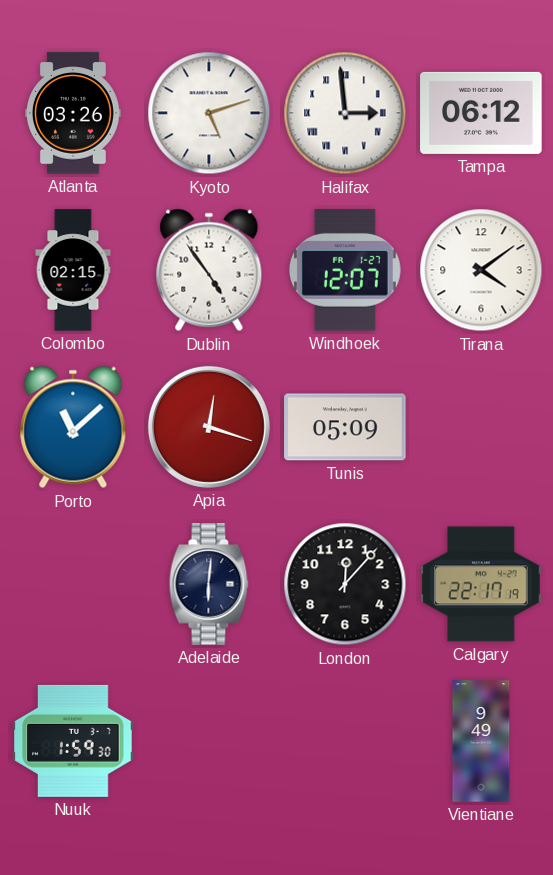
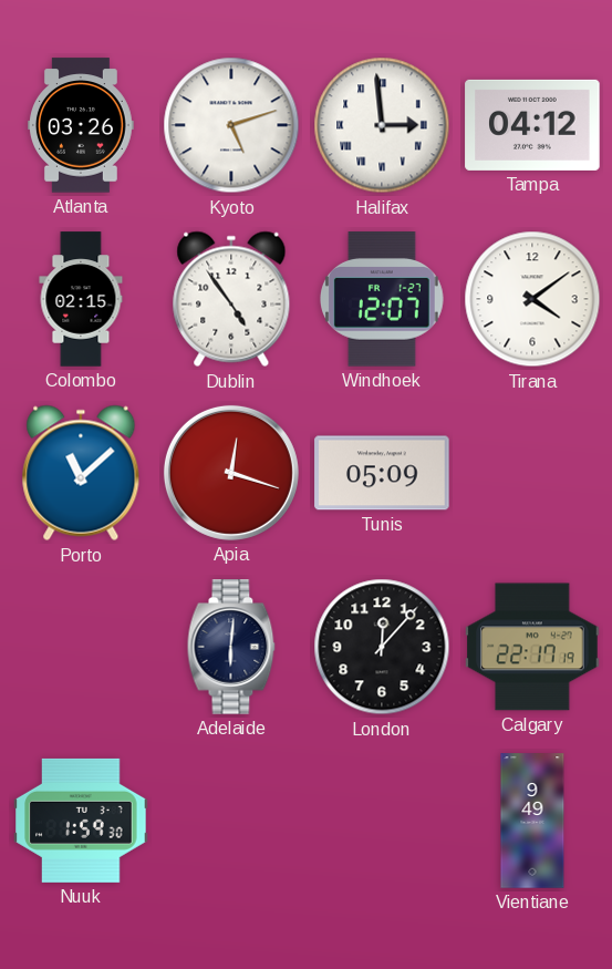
Tampa: 06:12 -> 04:12 (532, 125)
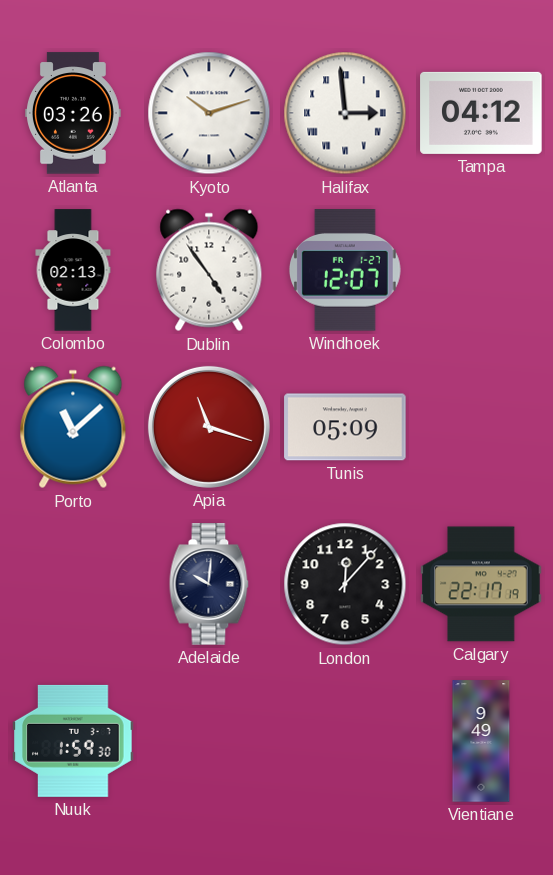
Kyoto: 5:12 -> 10:12 (209, 113)
Colombo: 02:15 -> 02:13 (73, 270)
Tirana: 4:09 -> none (532, 299)
Apia: 12:18 -> 11:18 (209, 427)
Adelaide: 6:01 -> 10:01 (209, 584)
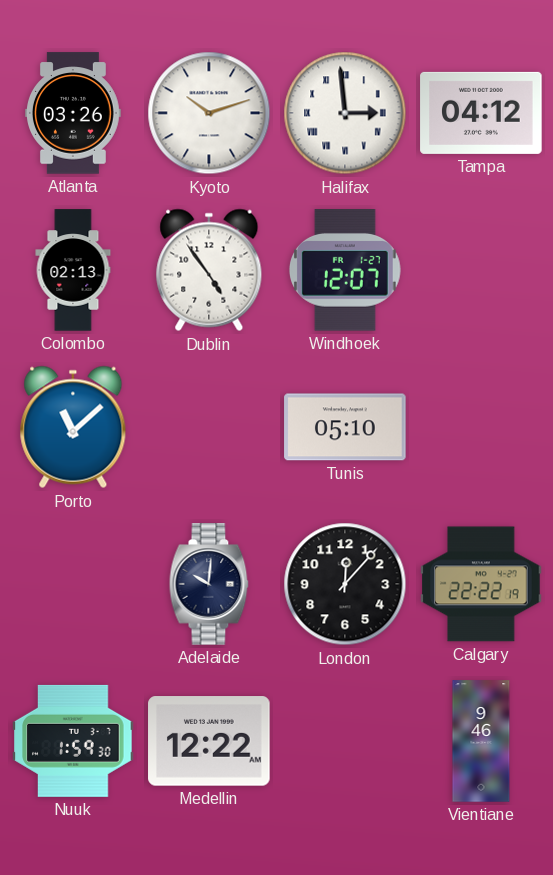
Apia: 11:18 -> none (209, 427)
Tunis: 05:09 -> 05:10 (345, 427)
Calgary: 22:17 -> 22:22 (481, 584)
Medellin: none -> 12:22 (209, 741)
Vientiane: 9:49 -> 9:46 (481, 741)
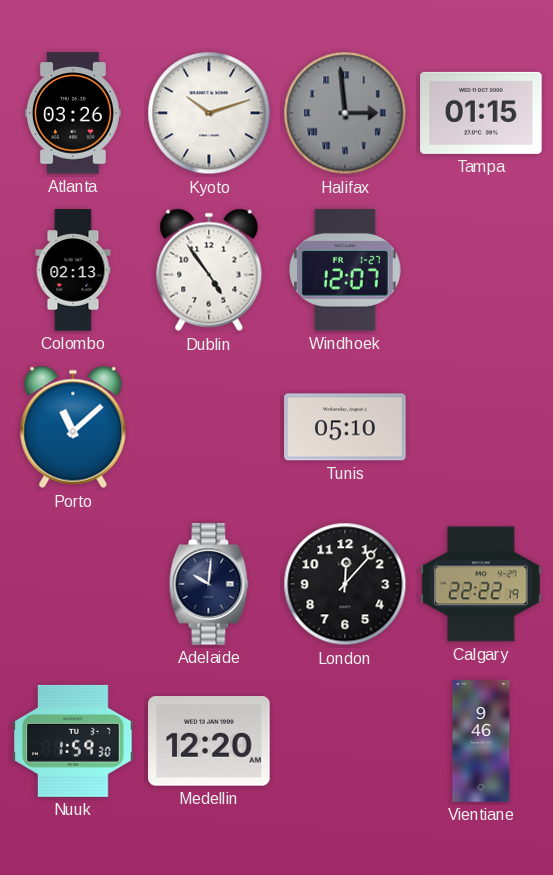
Halifax dial: white -> grey (345, 113)
Tampa: 04:12 -> 01:15 (481, 113)
Medellin: 12:22 -> 12:20 (209, 741)
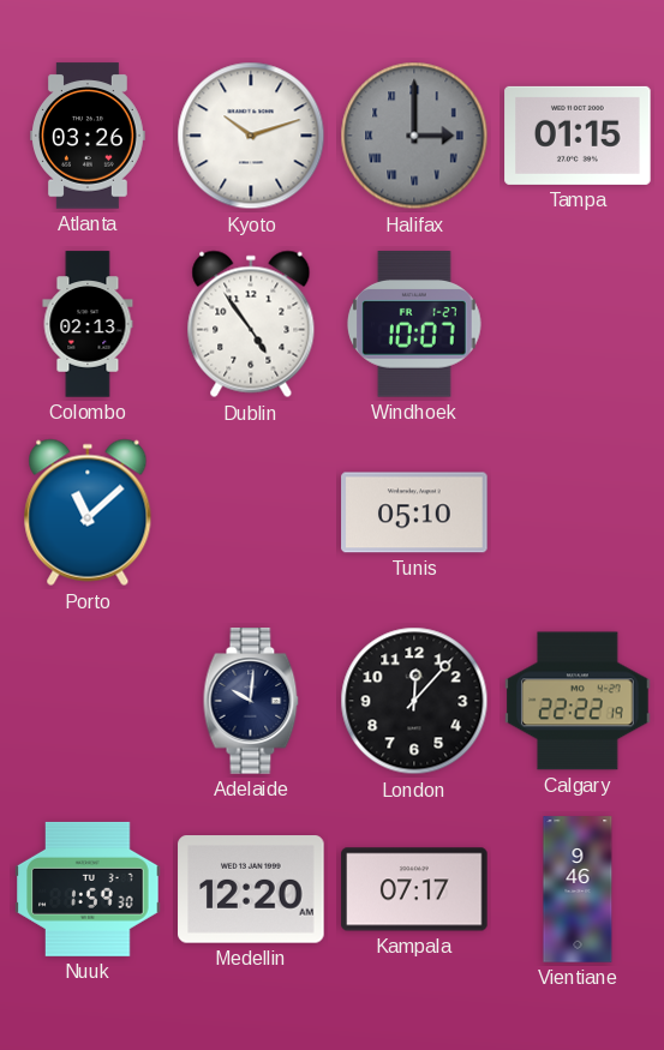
Halifax: 2:59 -> 3:00 (414, 136)
Windhoek: 12:07 -> 10:07 (414, 324)
Kampala: none -> 07:17 (414, 889)
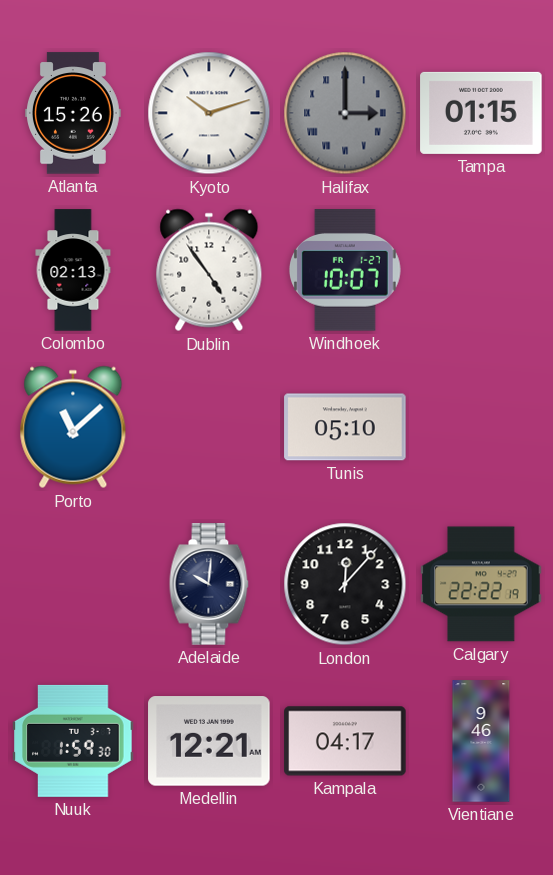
Atlanta: 03:26 -> 15:26 (74, 113)
Medellin: 12:20 -> 12:21 (209, 741)
Kampala: 07:17 -> 04:17 (345, 741)
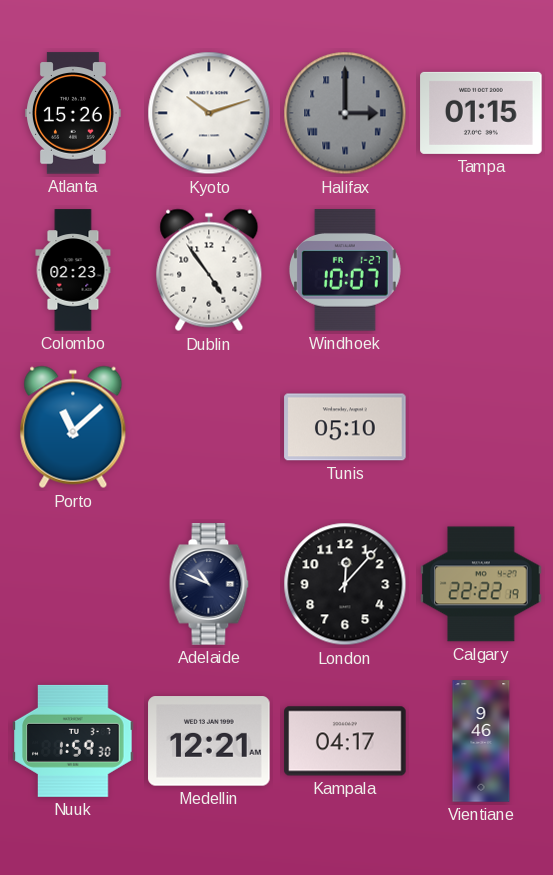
Colombo: 02:13 -> 02:23 (73, 270)
Adelaide: 10:01 -> 10:49 (209, 584)
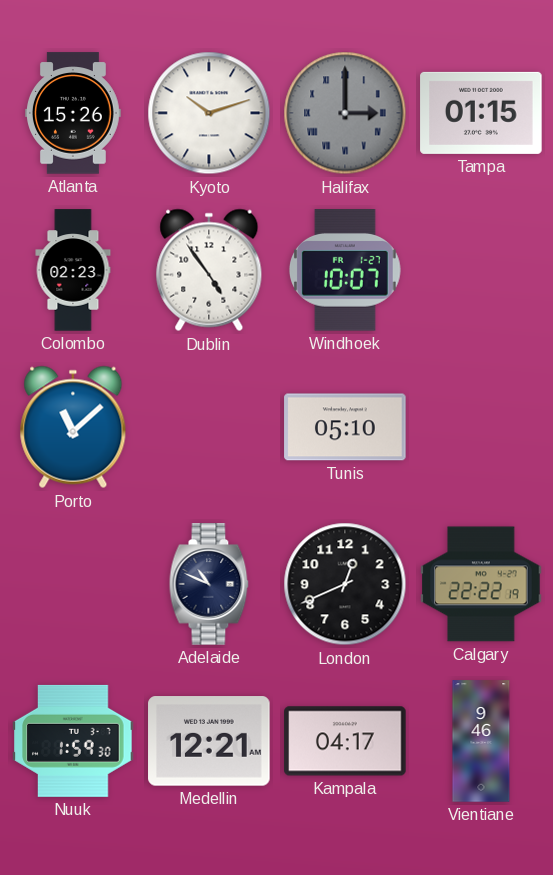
London: 12:07 -> 12:41 (345, 584)
